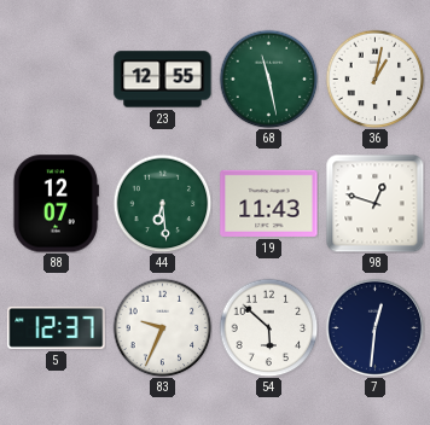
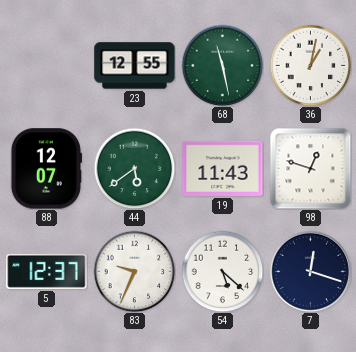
44: 6:29 -> 5:39 (134, 168)
54: 5:52 -> 5:22 (222, 271)
7: 12:31 -> 12:18 (310, 271)
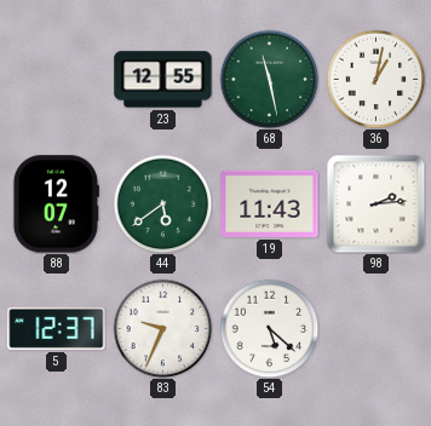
98: 12:48 -> 2:14 (375, 203)
7: 12:18 -> none (310, 271)
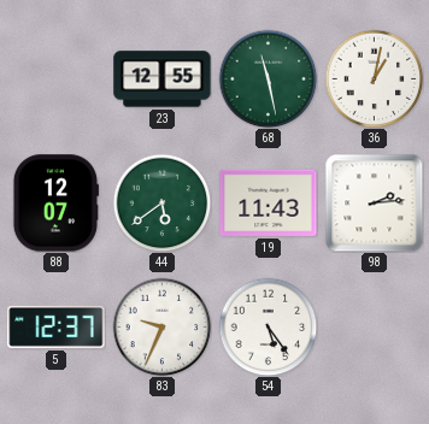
54: 5:22 -> 5:24 (268, 326)
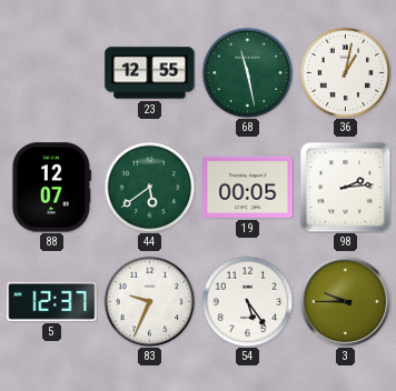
19: 11:43 -> 00:05 (248, 187)
3: none -> 9:45 (345, 301)
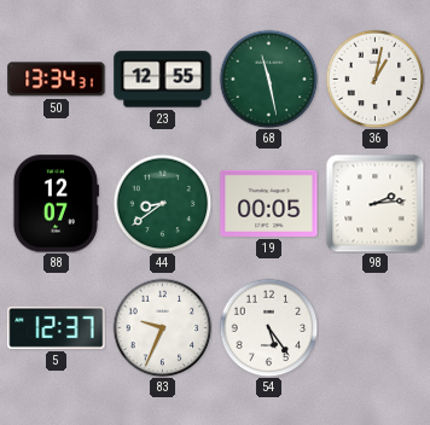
50: none -> 13:34 (57, 80)
44: 5:39 -> 8:39 (162, 203)
3: 9:45 -> none (345, 301)
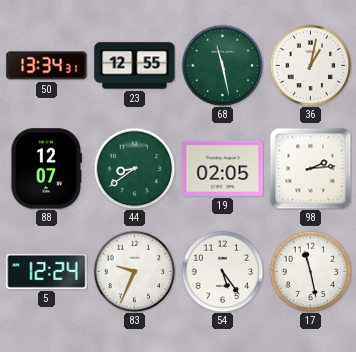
19: 00:05 -> 02:05 (223, 168)
5: 12:37 -> 12:24 (47, 271)
17: none -> 11:28 (310, 271)
